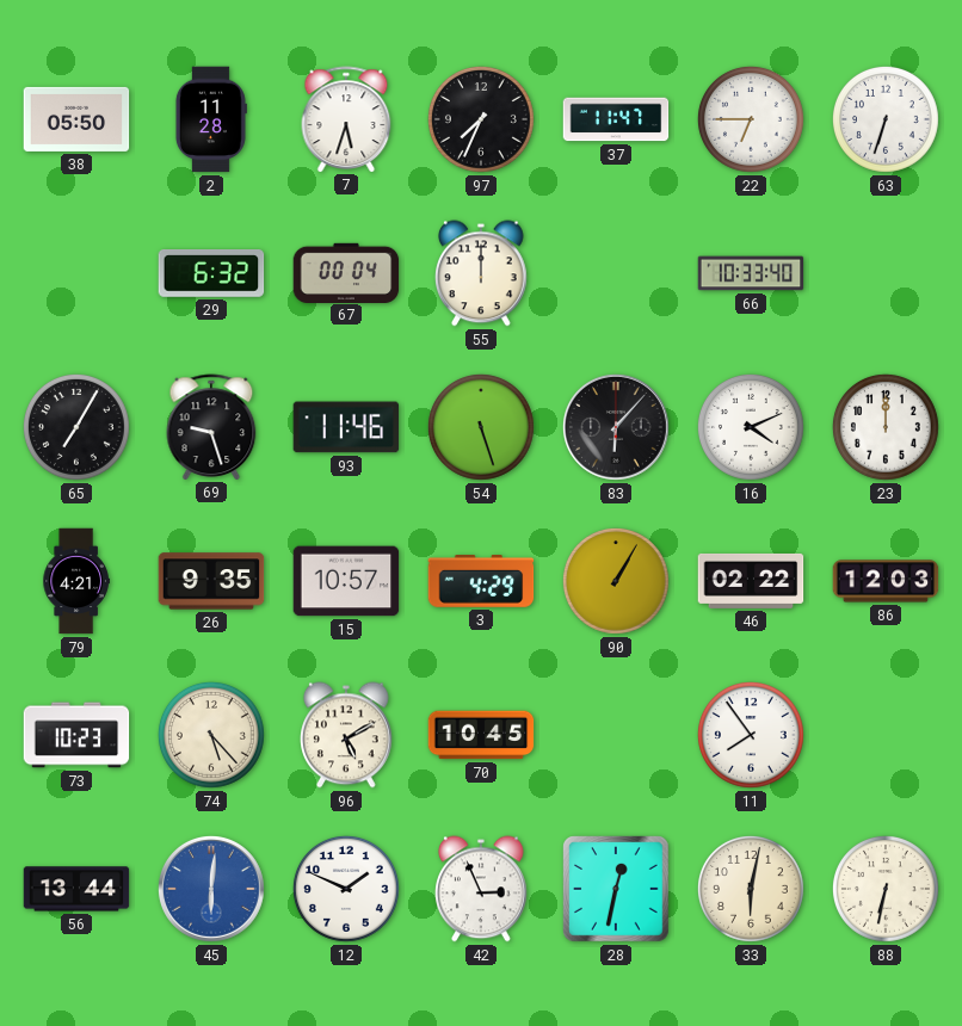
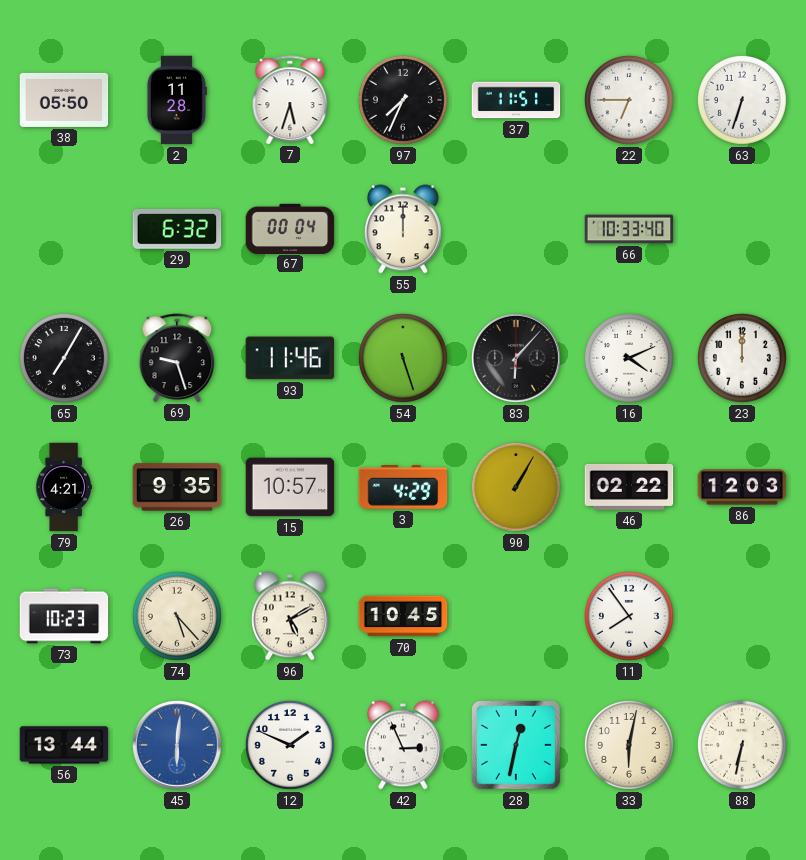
37: 11:47 -> 11:51 (516, 100)
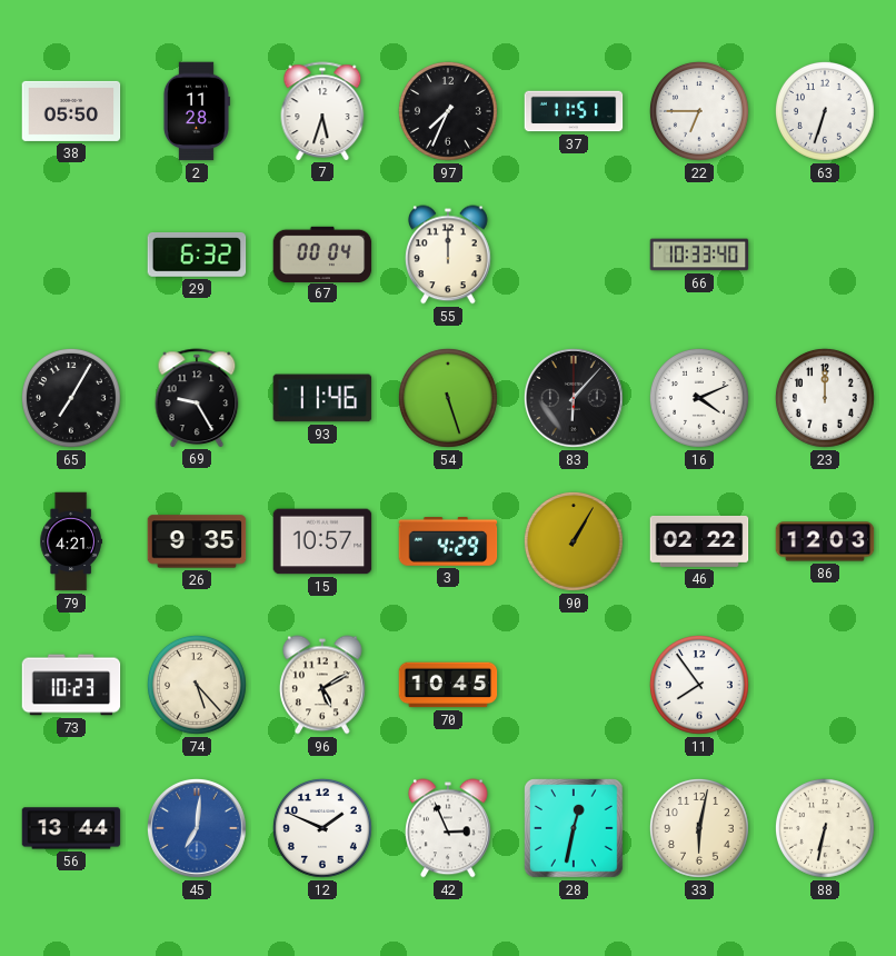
69: 9:27 -> 9:25 (197, 398)
45: 6:01 -> 7:01 (197, 828)
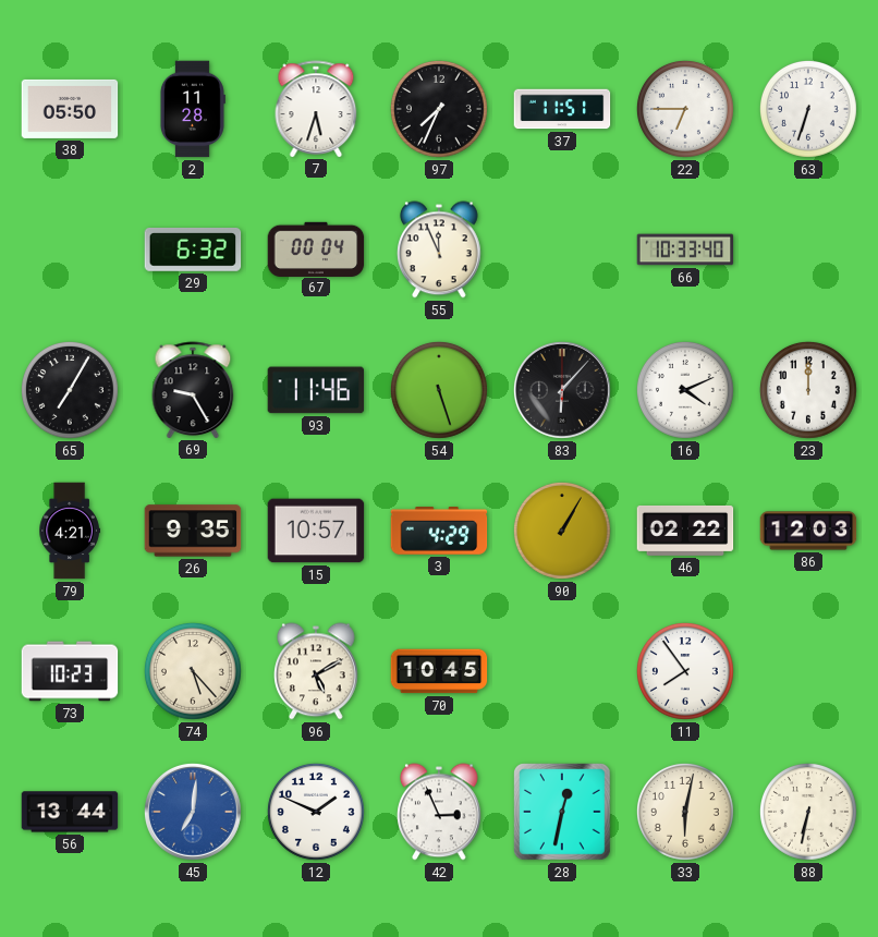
55: 12:00 -> 11:56 (440, 250)
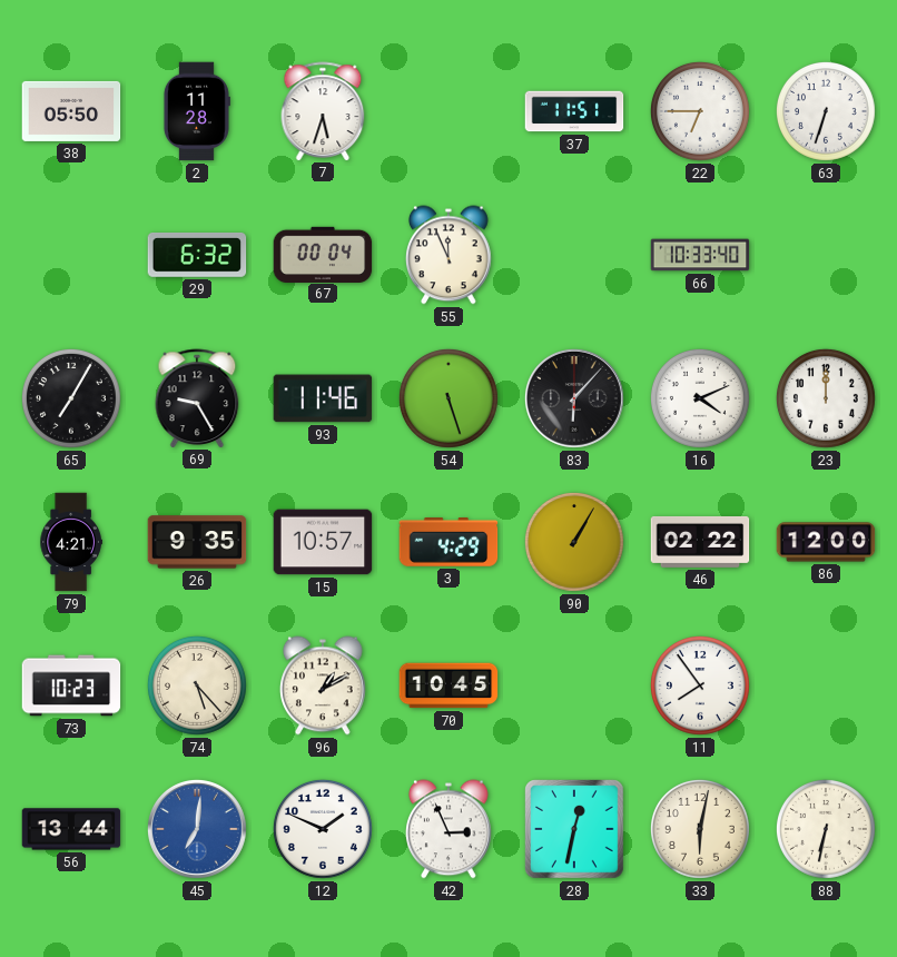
97: 7:34 -> none (439, 109)
86: 12:03 -> 12:00 (826, 542)
96: 5:10 -> 1:10 (324, 685)
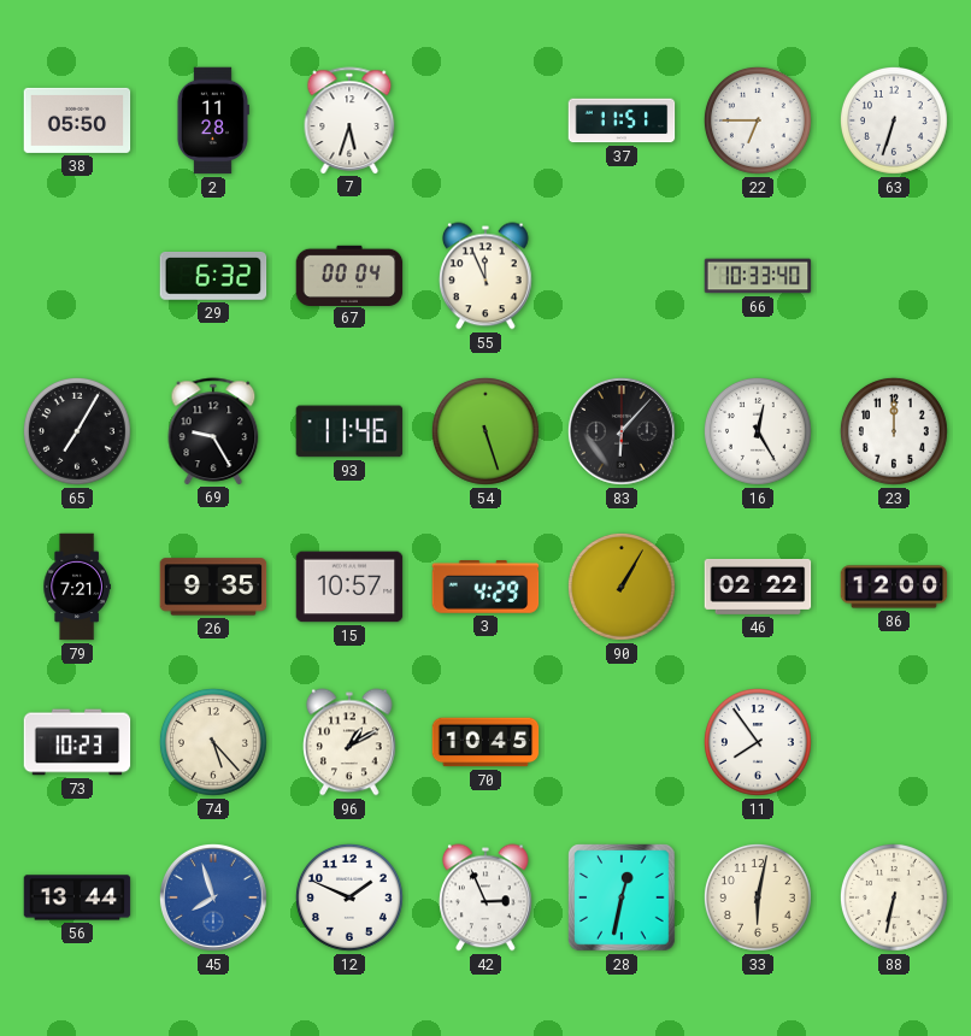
16: 4:11 -> 12:25 (758, 431)
79: 4:21 -> 7:21 (77, 587)
45: 7:01 -> 7:57 (213, 897)
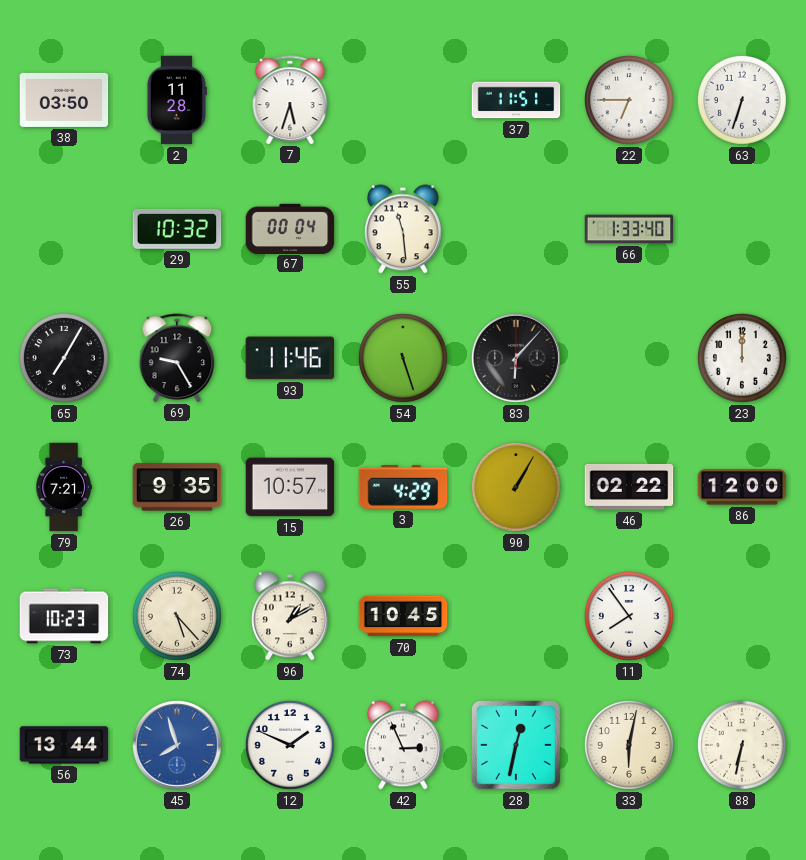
38: 05:50 -> 03:50 (64, 100)
29: 6:32 -> 10:32 (177, 230)
55: 11:56 -> 11:29 (404, 229)
66: 10:33 -> 1:33 (629, 229)
16: 12:25 -> none (758, 431)
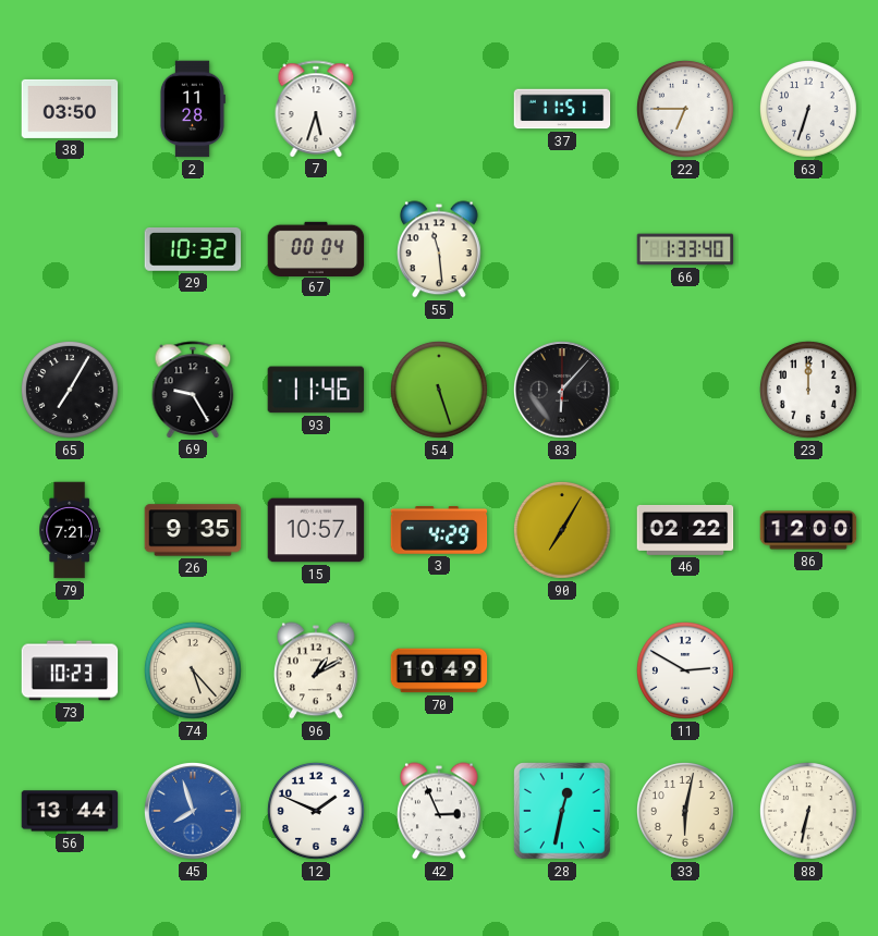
90: 1:05 -> 7:05 (562, 530)
70: 10:45 -> 10:49 (439, 670)
11: 7:54 -> 2:50 (685, 670)
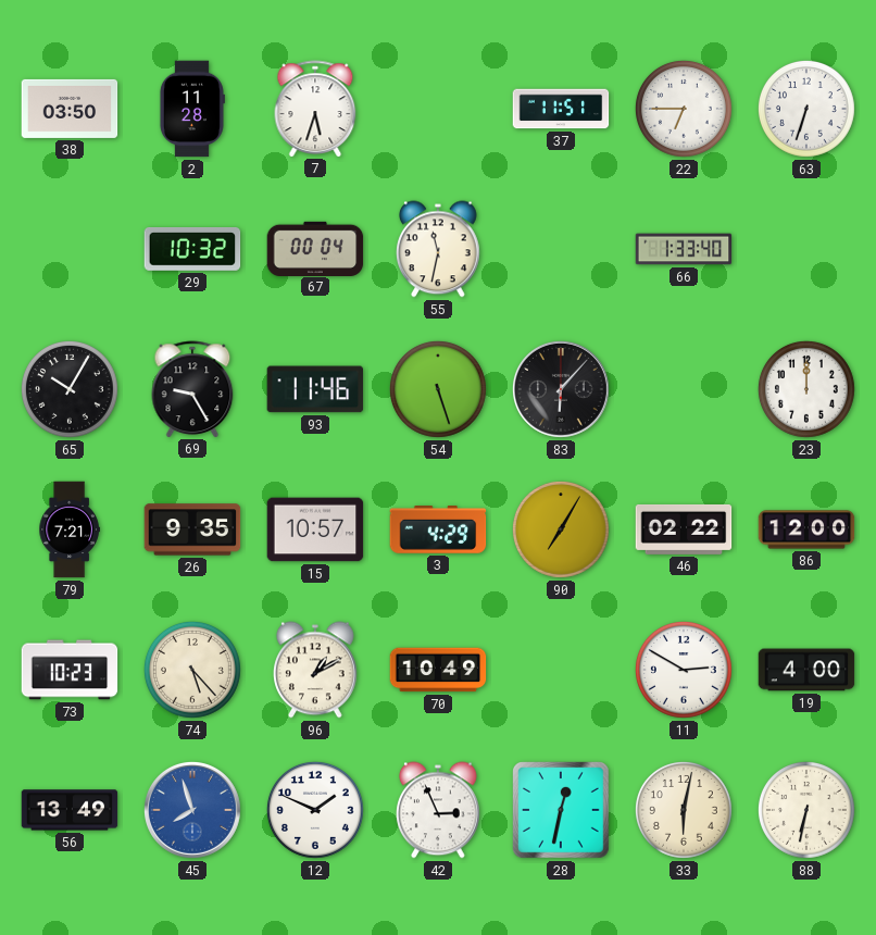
55: 11:29 -> 11:32 (439, 249)
65: 7:05 -> 10:05 (70, 389)
19: none -> 4:00 (806, 670)
56: 13:44 -> 13:49 (70, 810)
